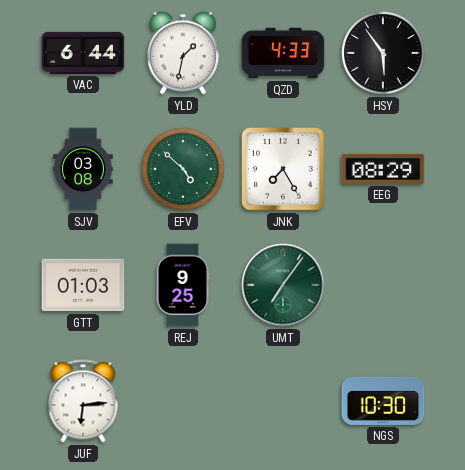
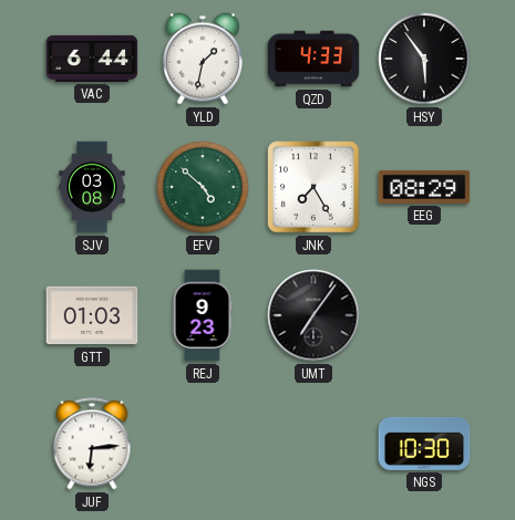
REJ: 9:25 -> 9:23 (203, 315)
UMT dial: green -> black (313, 315)
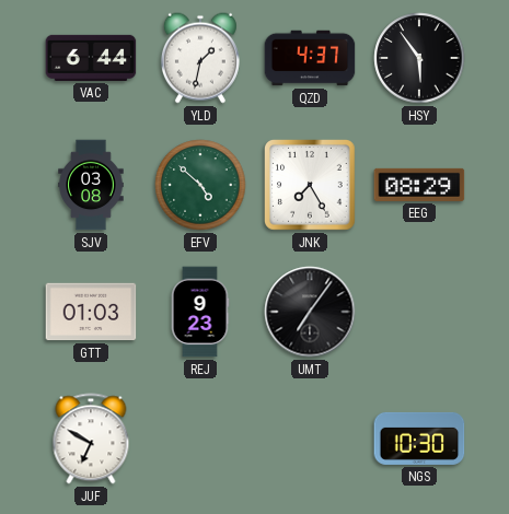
QZD: 4:33 -> 4:37 (310, 58)
JUF: 6:14 -> 6:50 (91, 439)
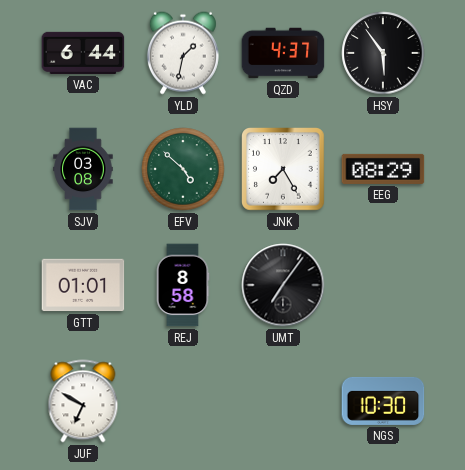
GTT: 01:03 -> 01:01 (83, 285)
REJ: 9:23 -> 8:58 (183, 285)
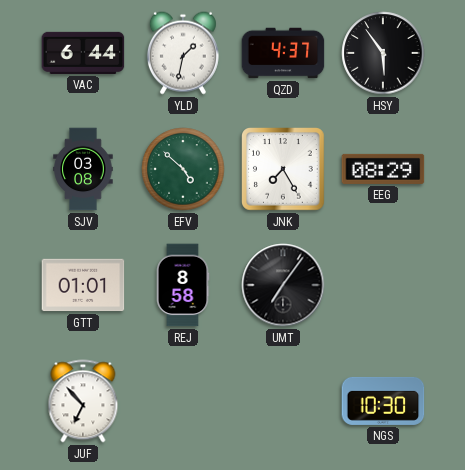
JUF: 6:50 -> 6:53 (83, 401)
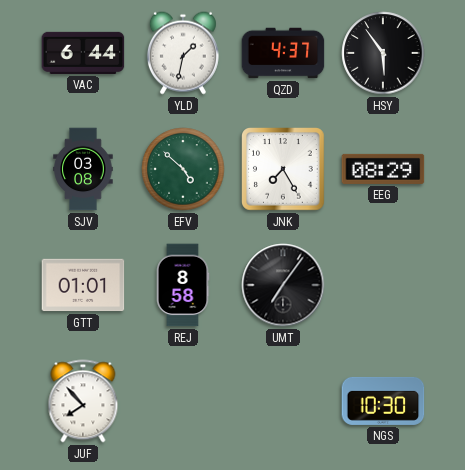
JUF: 6:53 -> 7:53 (83, 401)
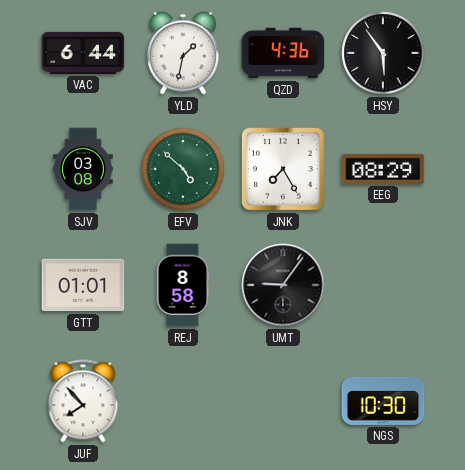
QZD: 4:37 -> 4:36 (283, 53)
UMT: 7:06 -> 9:06 (283, 285)
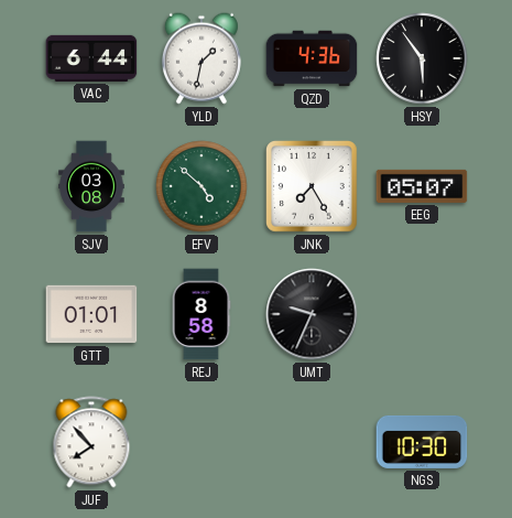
EEG: 08:29 -> 05:07 (422, 186)
UMT: 9:06 -> 9:34 (312, 314)
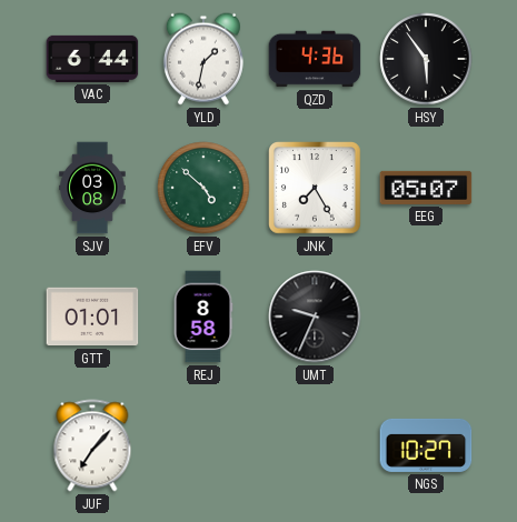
JUF: 7:53 -> 7:07 (92, 445)
NGS: 10:30 -> 10:27 (426, 445)
